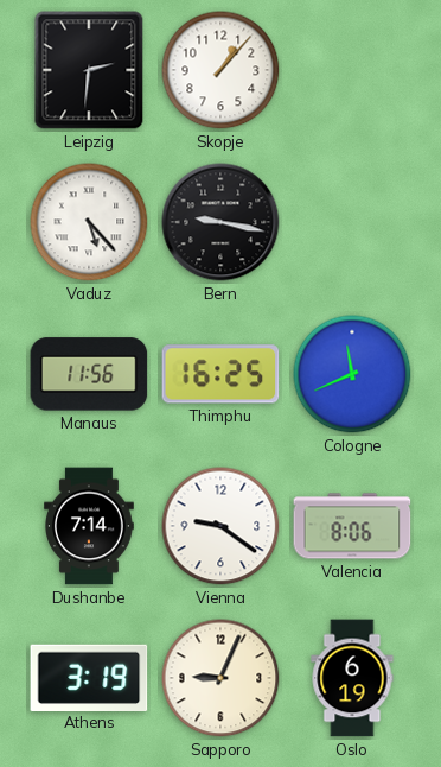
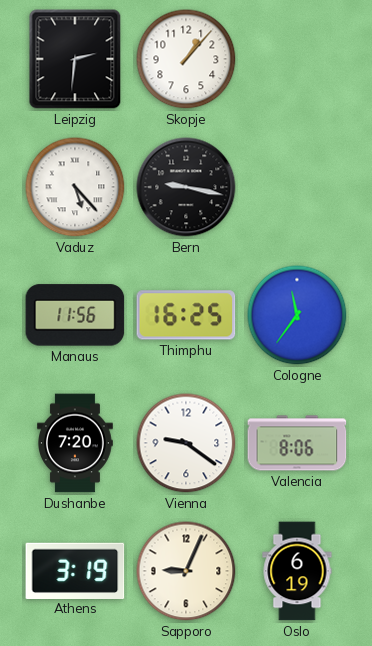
Cologne: 11:41 -> 11:36 (297, 315)
Dushanbe: 7:14 -> 7:20 (76, 443)
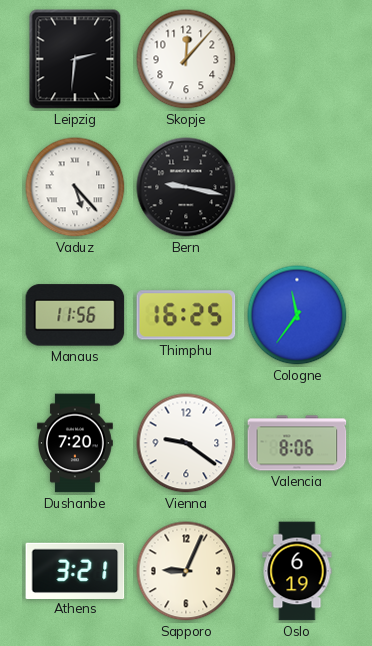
Skopje: 1:07 -> 12:07 (186, 59)
Athens: 3:19 -> 3:21 (75, 570)
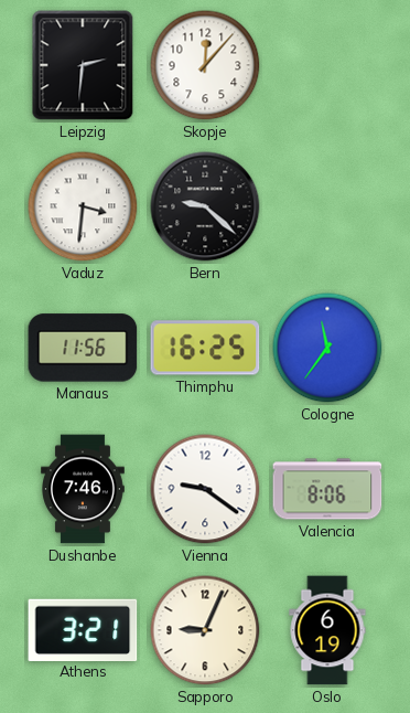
Vaduz: 5:23 -> 3:31 (83, 206)
Bern: 9:17 -> 9:22 (205, 206)
Dushanbe: 7:20 -> 7:46 (84, 489)
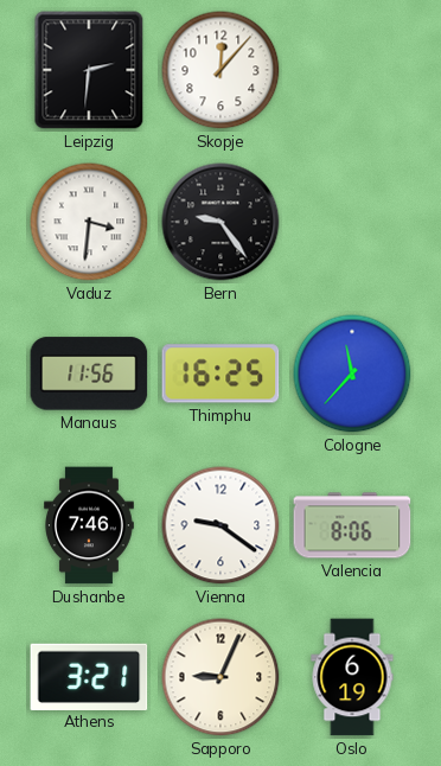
Bern: 9:22 -> 9:24 (220, 222)
Cologne: 11:36 -> 11:37 (352, 374)
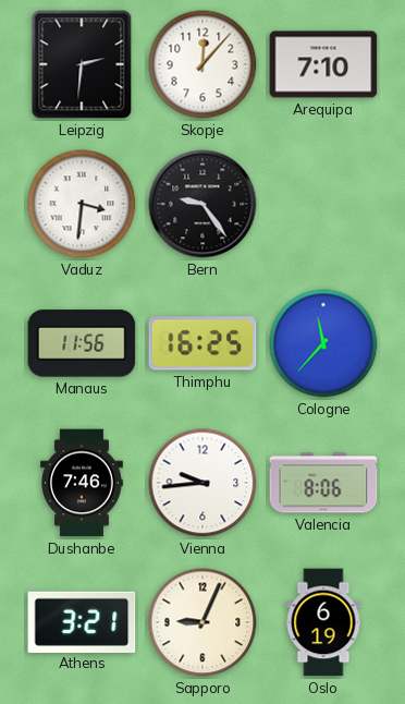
Arequipa: none -> 7:10 (323, 64)
Vienna: 9:21 -> 9:44 (202, 483)
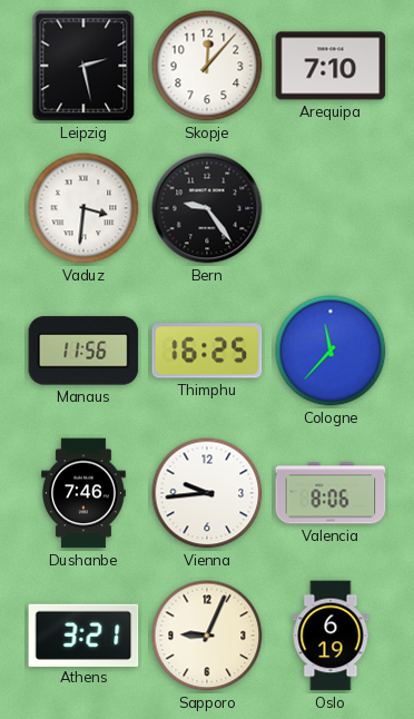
Leipzig: 2:31 -> 2:28 (83, 66)
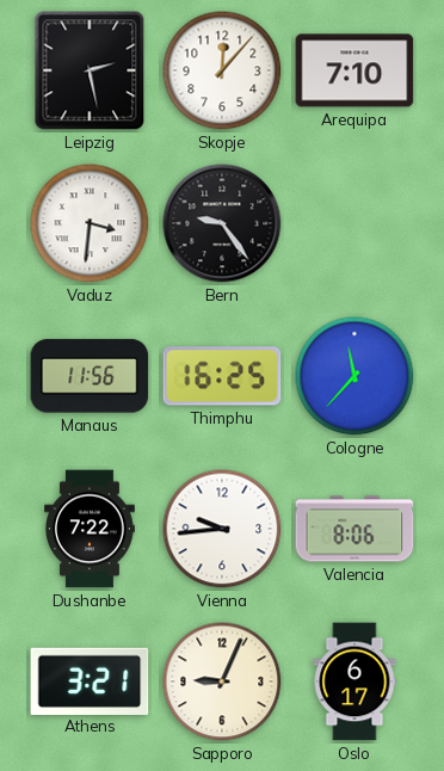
Dushanbe: 7:46 -> 7:22 (91, 529)
Oslo: 6:19 -> 6:17 (354, 681)
